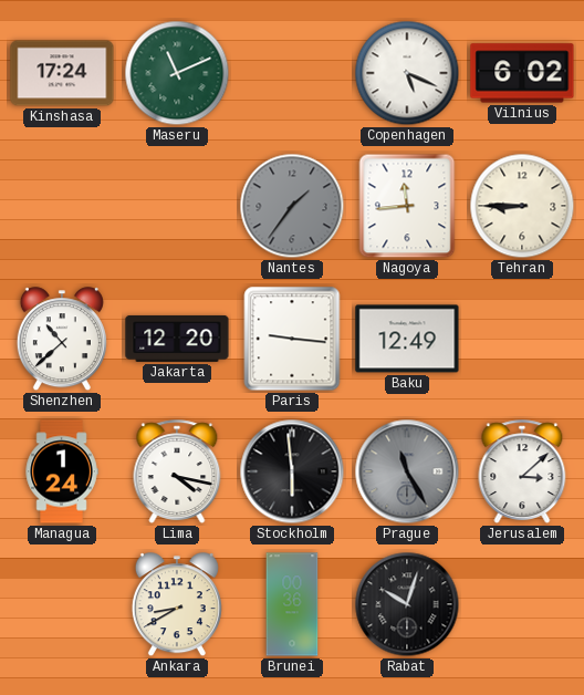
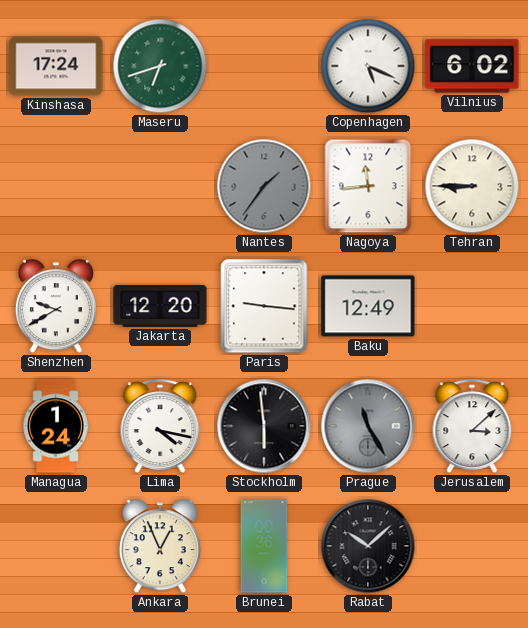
Maseru: 11:11 -> 6:42 (160, 66)
Shenzhen: 10:38 -> 9:40 (56, 307)
Ankara: 8:40 -> 12:56 (160, 547)
Rabat: 10:03 -> 10:08 (368, 546)
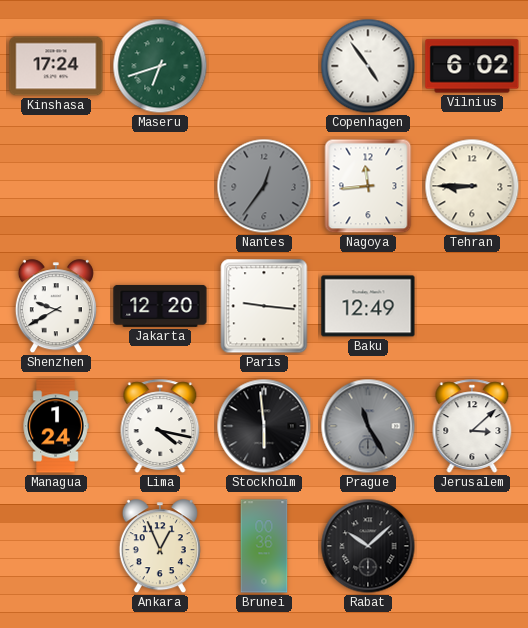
Copenhagen: 5:19 -> 4:54 (368, 66)
Nantes: 1:36 -> 12:36 (264, 186)
